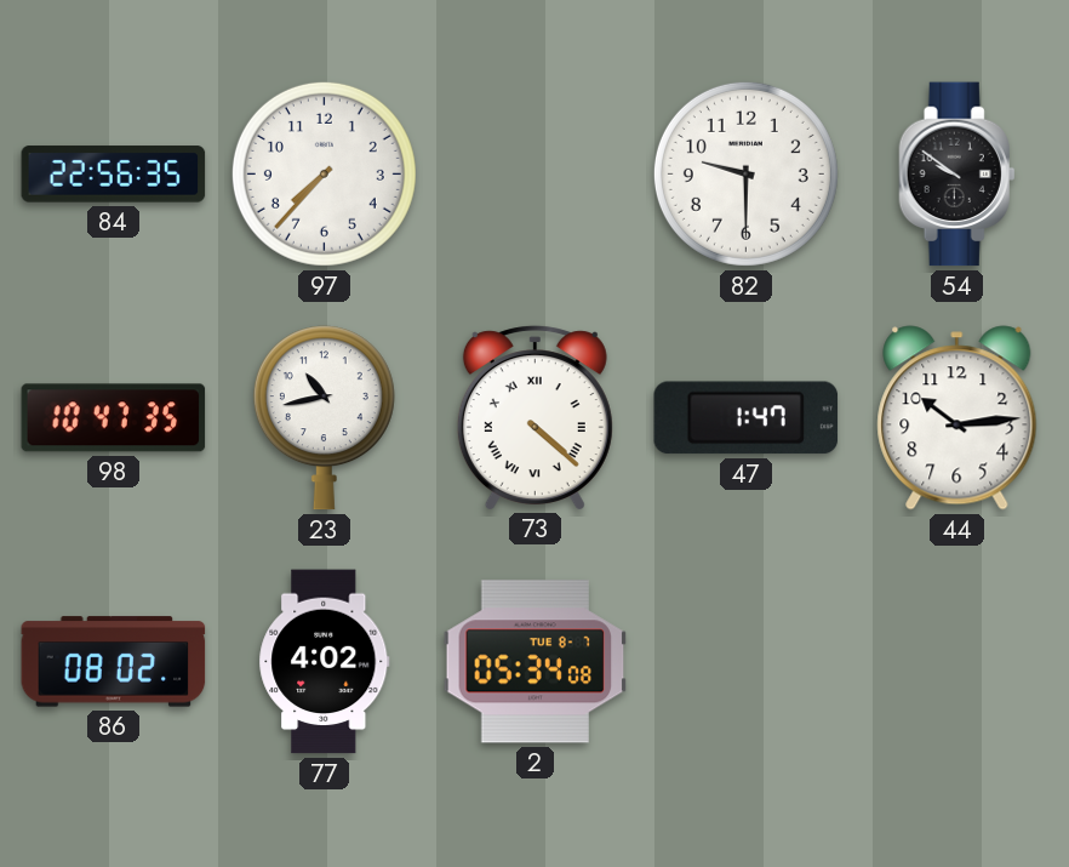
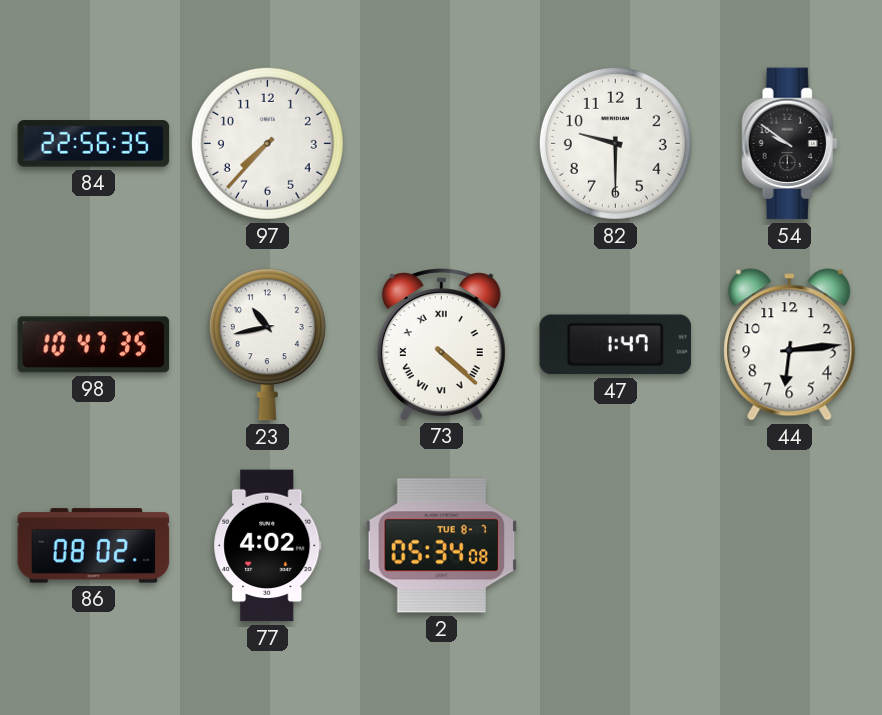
44: 10:14 -> 6:14 (790, 345)
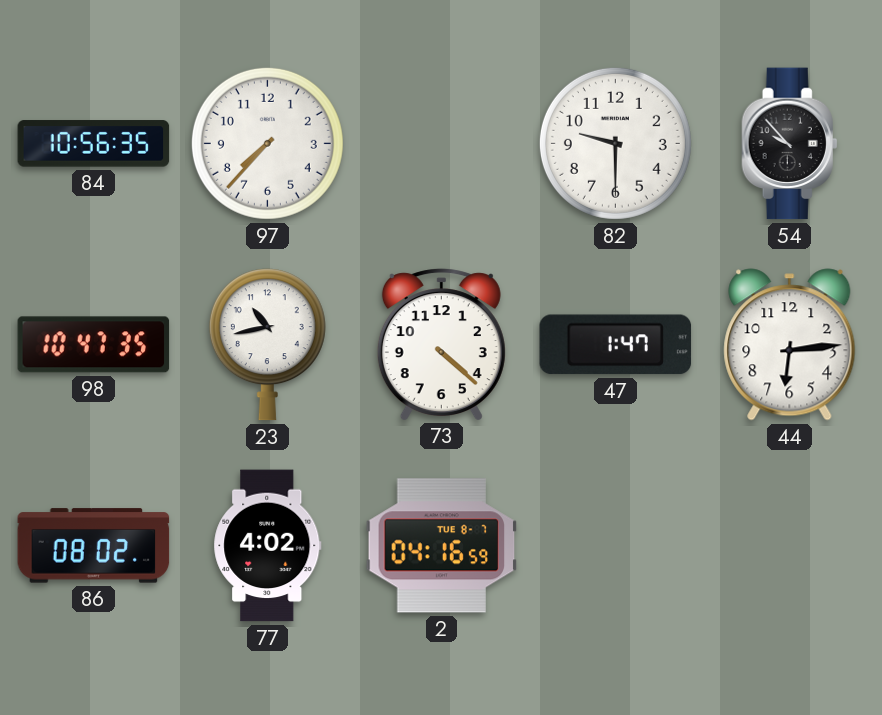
84: 22:56 -> 10:56 (94, 144)
54: 9:51 -> 9:53 (790, 144)
73 numerals: Roman -> Arabic (441, 344)
2: 05:34 -> 04:16 (442, 546)
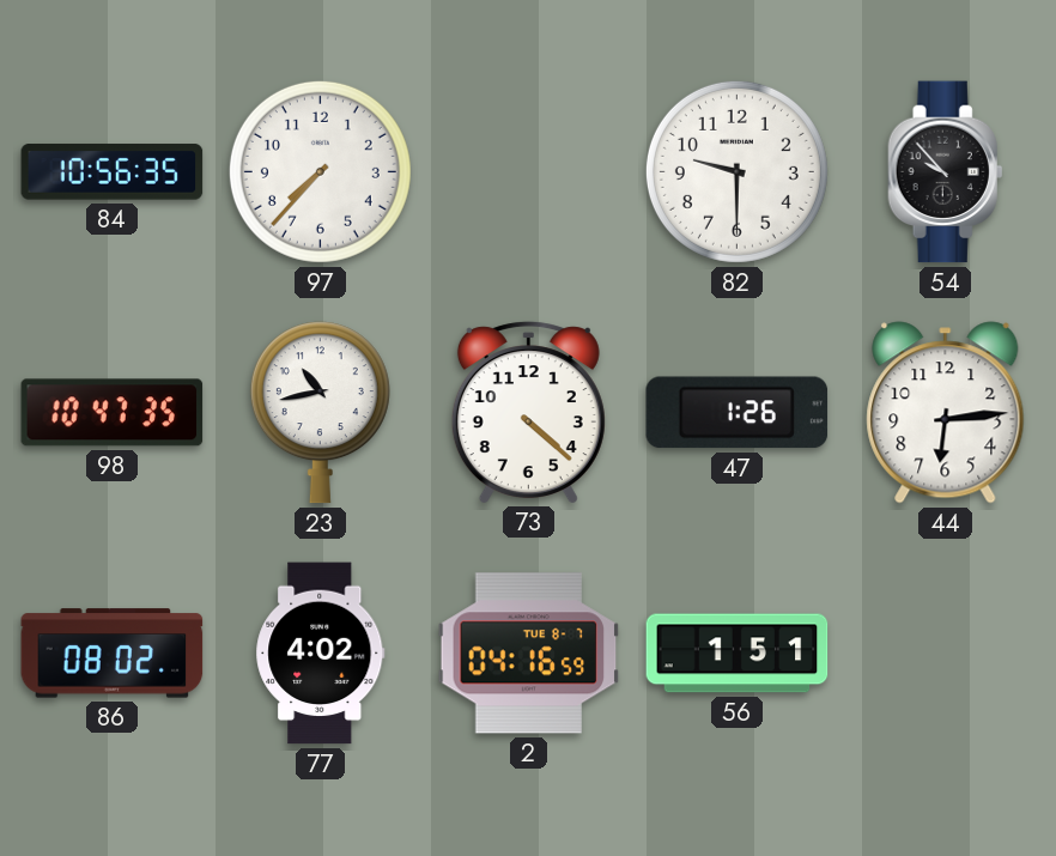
47: 1:47 -> 1:26 (738, 413)
56: none -> 1:51 (738, 654)
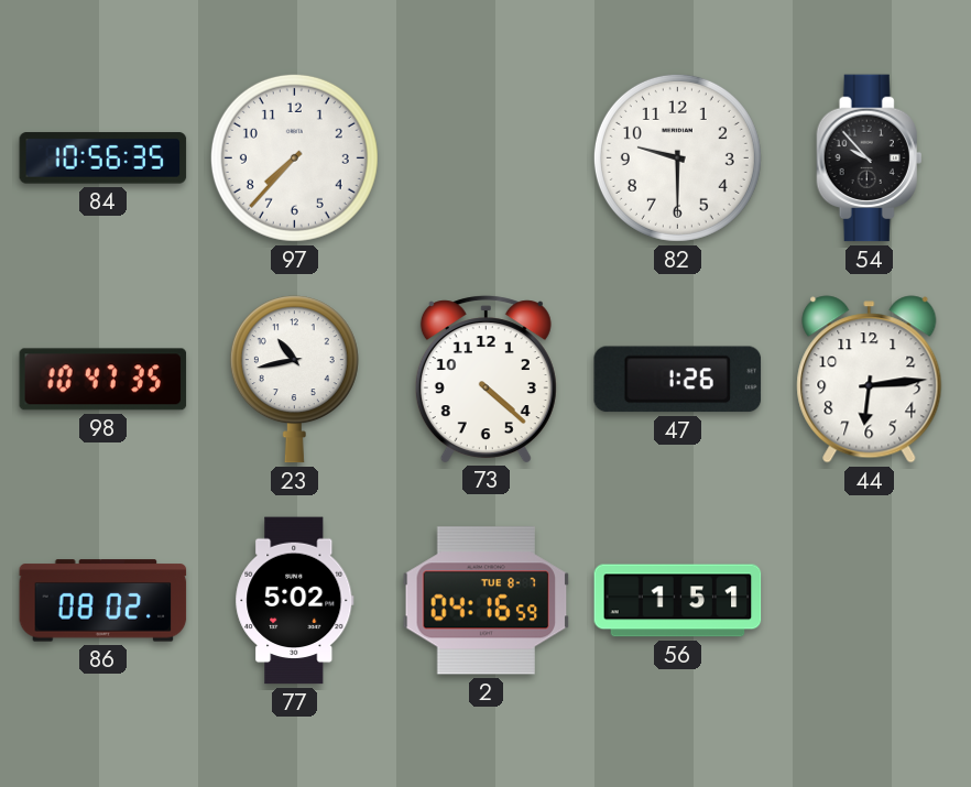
77: 4:02 -> 5:02 (295, 601)
